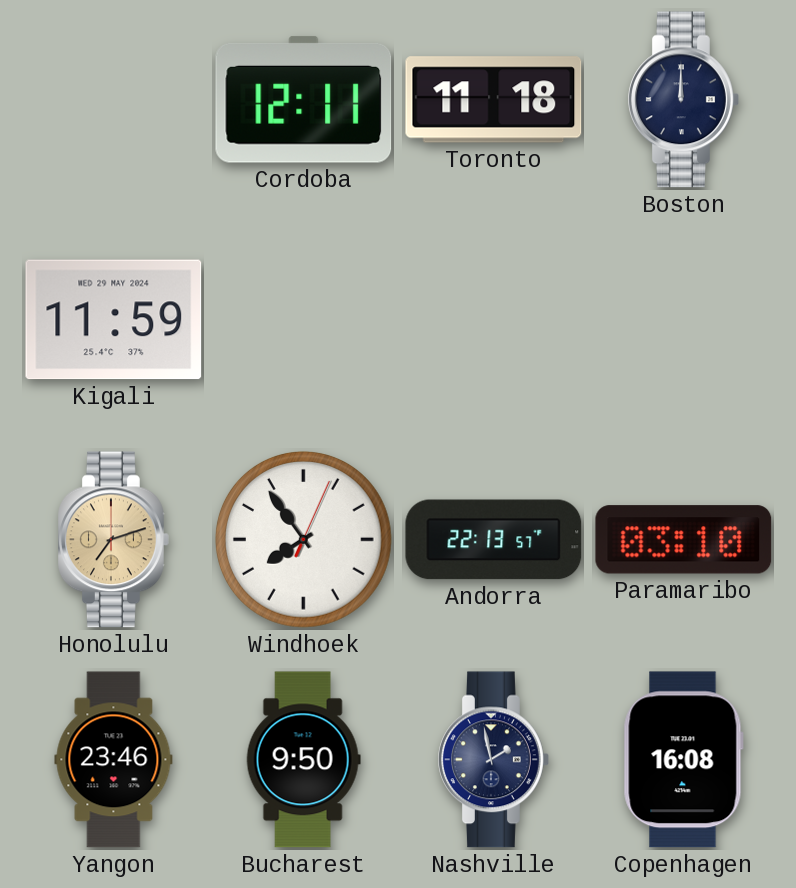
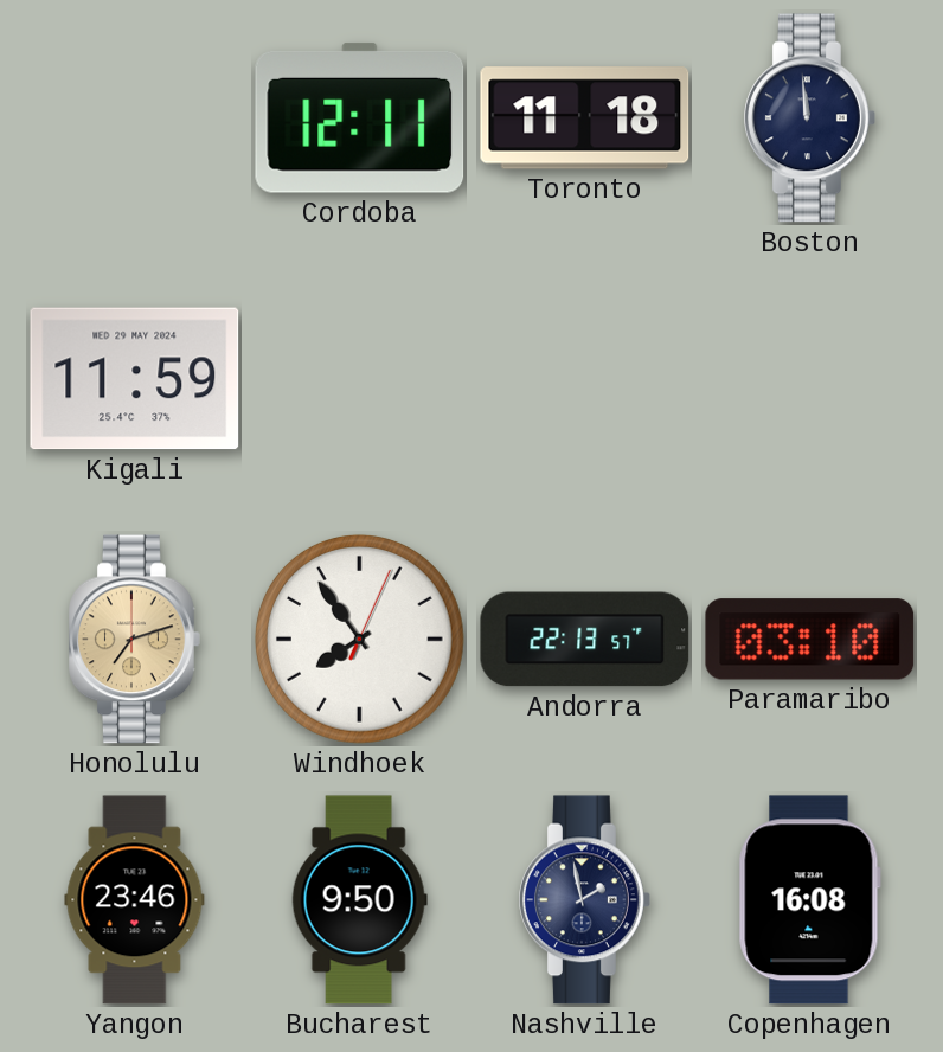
Boston: 12:00 -> 11:59 (810, 118)
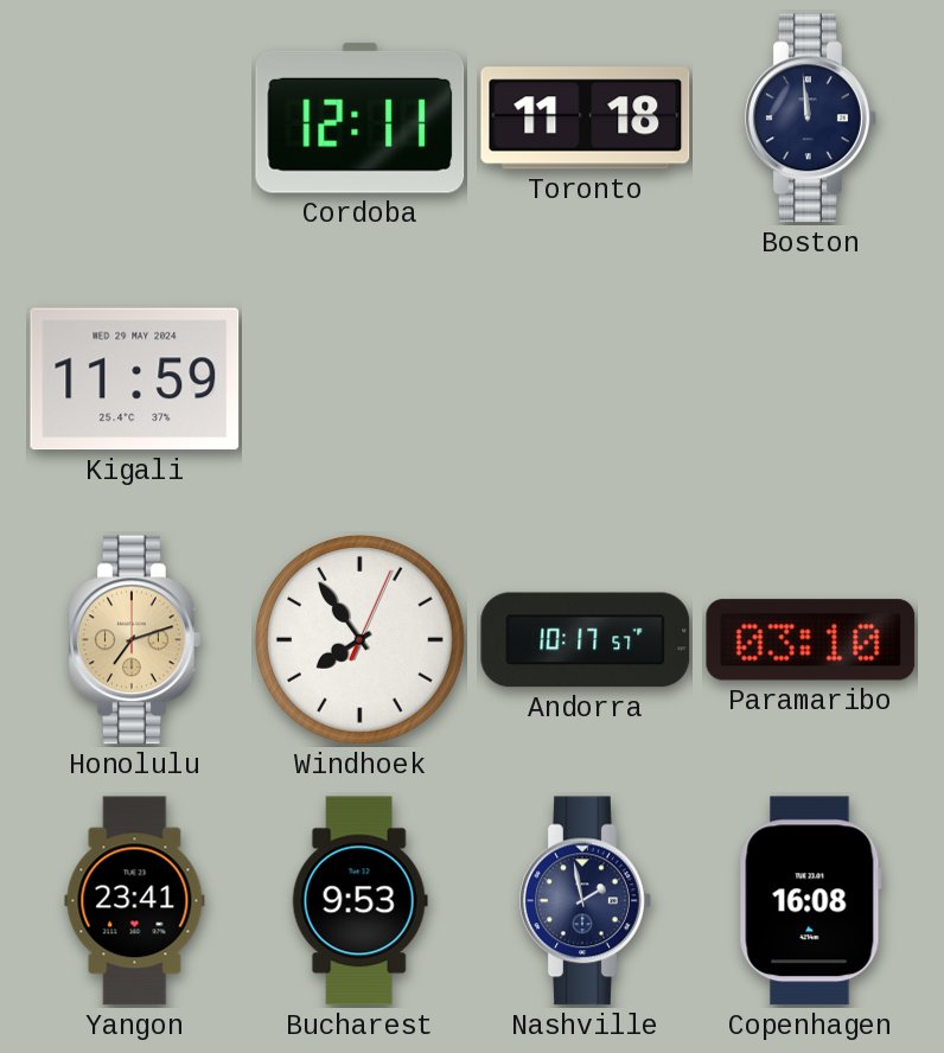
Andorra: 22:13 -> 10:17 (586, 640)
Yangon: 23:46 -> 23:41 (135, 901)
Bucharest: 9:50 -> 9:53 (359, 901)
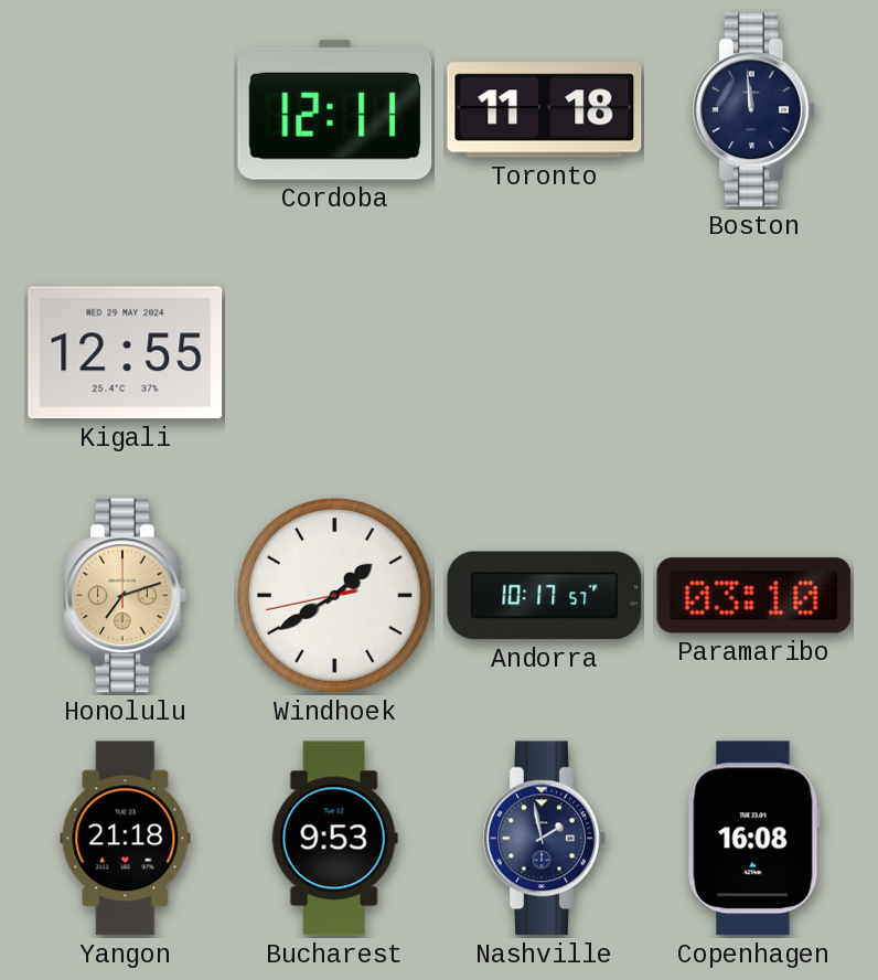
Kigali: 11:59 -> 12:55 (126, 353)
Windhoek: 7:54 -> 1:39 (334, 595)
Yangon: 23:41 -> 21:18 (126, 839)
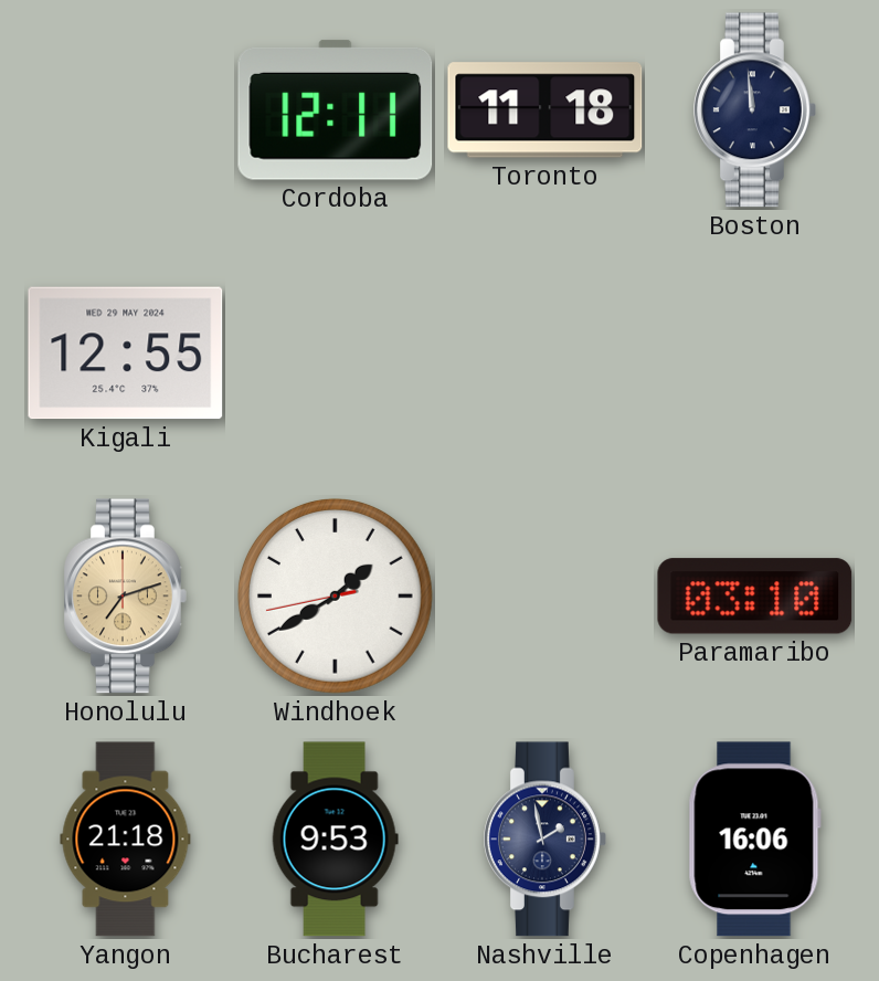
Andorra: 10:17 -> none (545, 596)
Copenhagen: 16:08 -> 16:06 (754, 840)
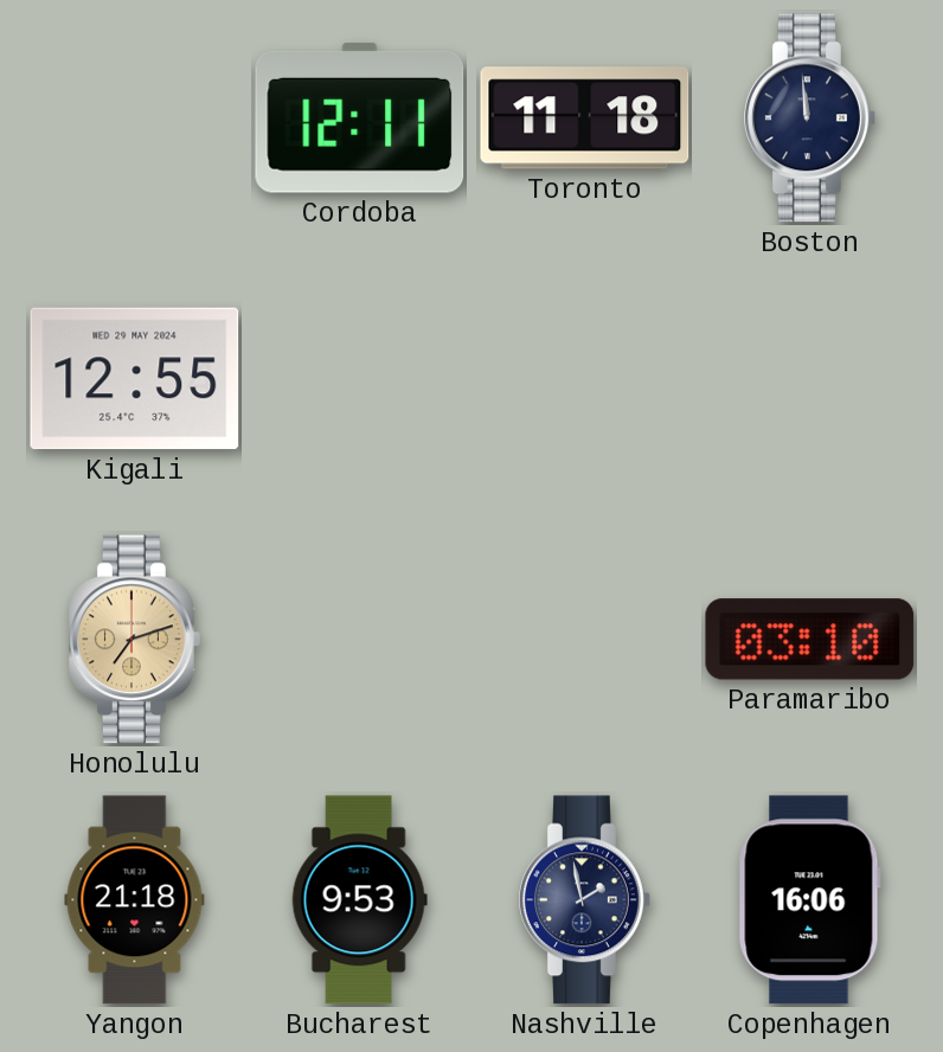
Windhoek: 1:39 -> none (335, 595)
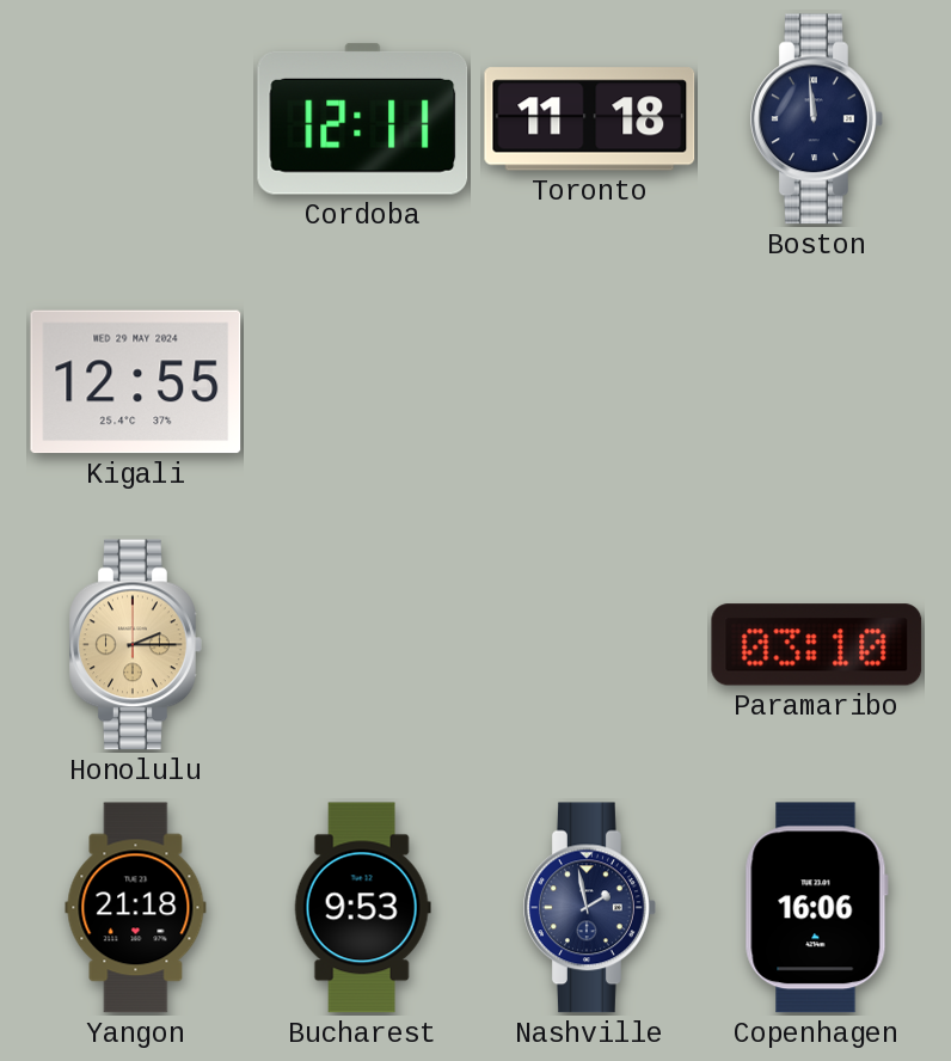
Honolulu: 7:12 -> 2:15 (136, 645)
